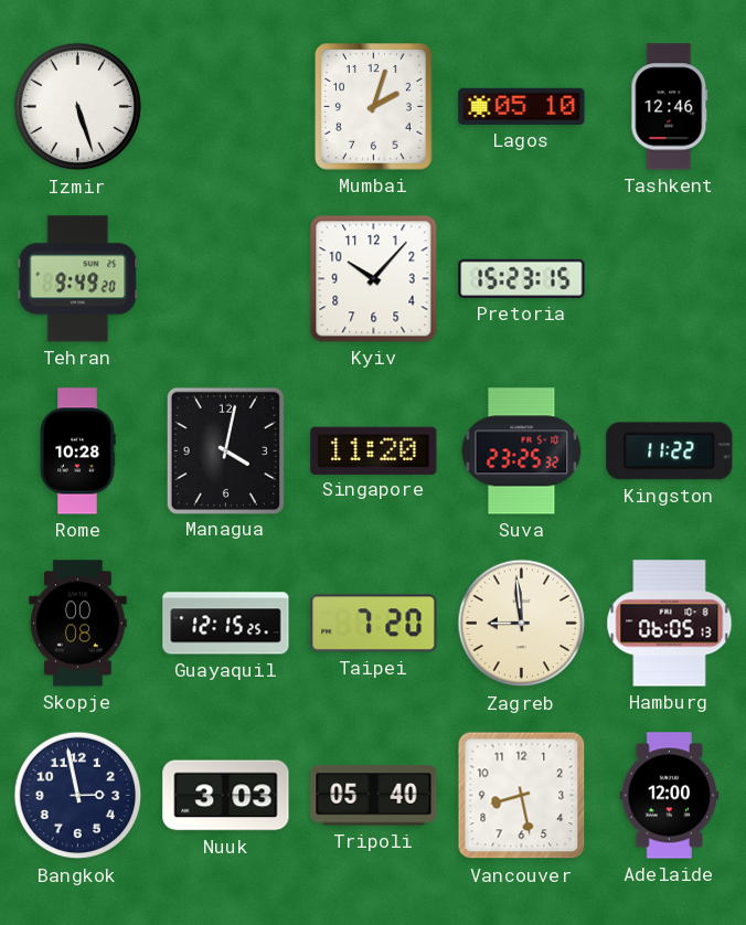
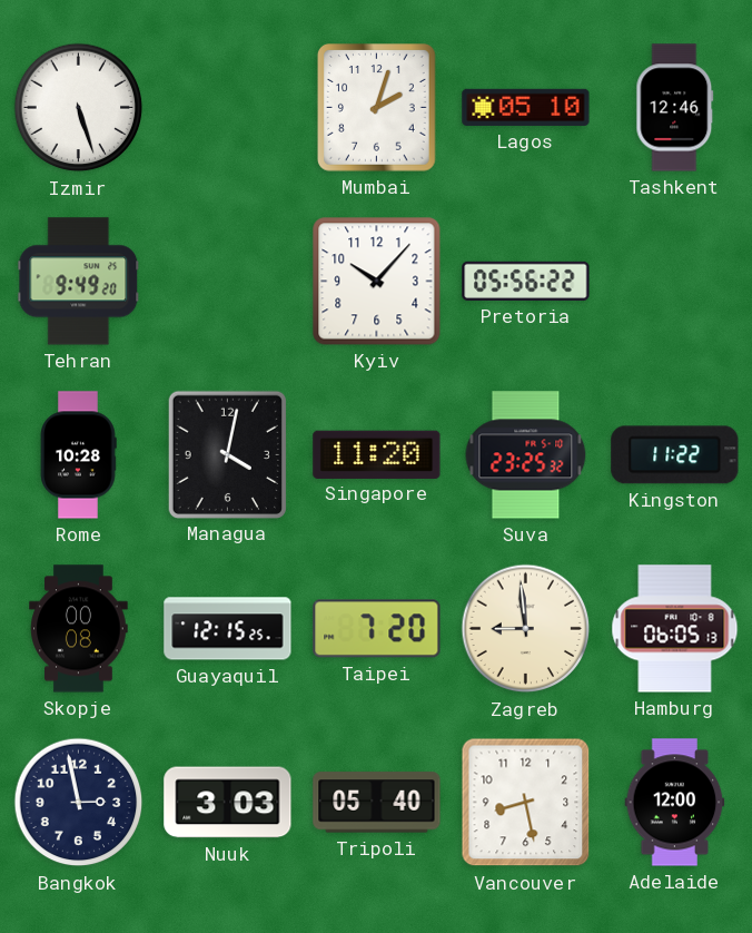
Pretoria: 15:23 -> 05:56 (526, 281)
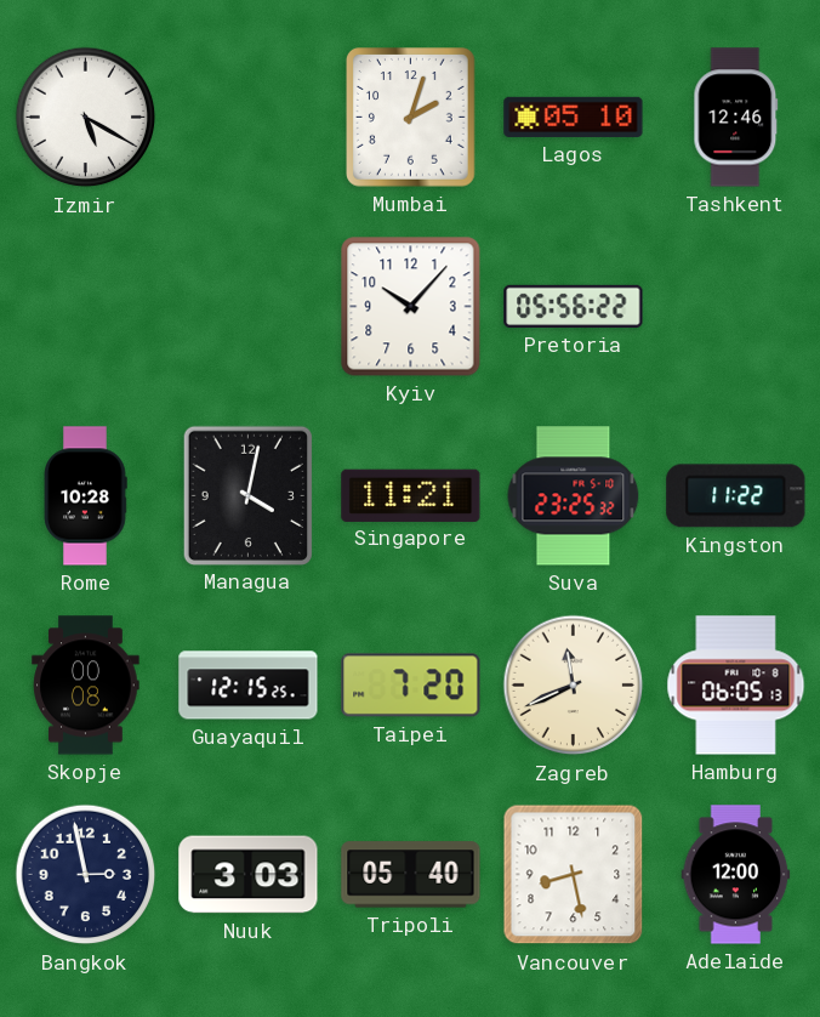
Izmir: 5:27 -> 5:20 (86, 118)
Tehran: 9:49 -> none (79, 282)
Singapore: 11:20 -> 11:21 (411, 495)
Zagreb: 8:59 -> 11:41 (574, 686)
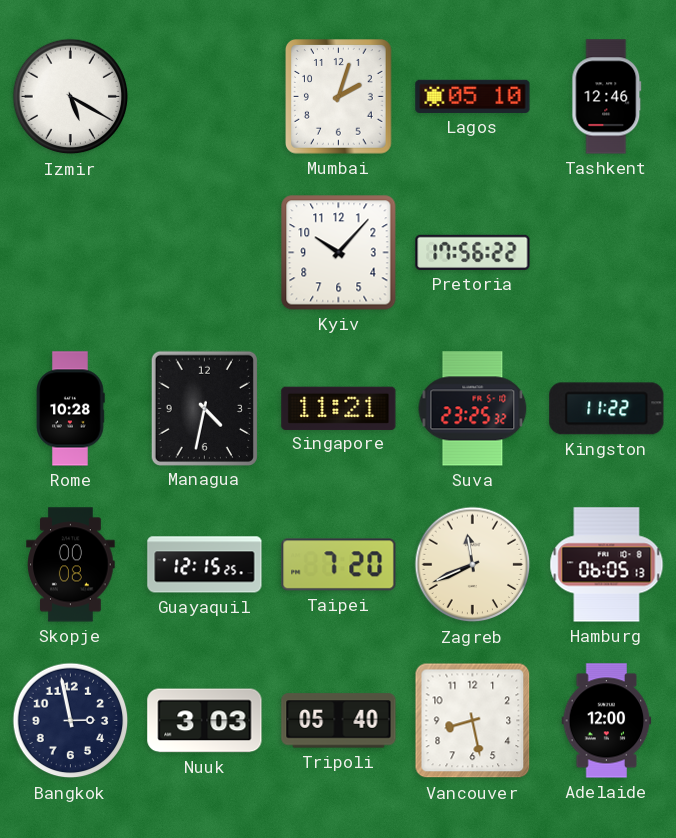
Pretoria: 05:56 -> 17:56 (473, 252)
Managua: 4:02 -> 4:32 (204, 408)
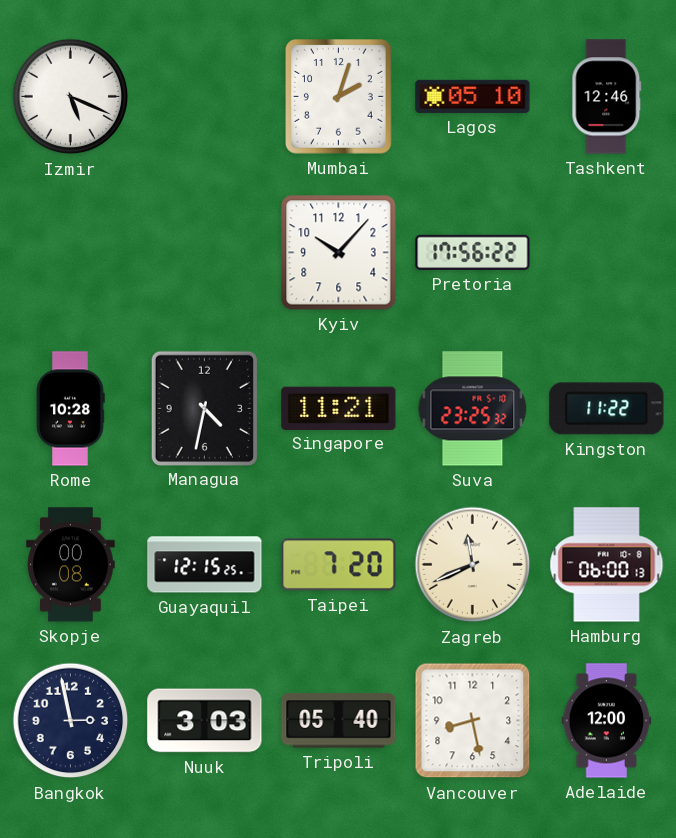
Izmir: 5:20 -> 5:19 (71, 97)
Hamburg: 06:05 -> 06:00 (607, 565)
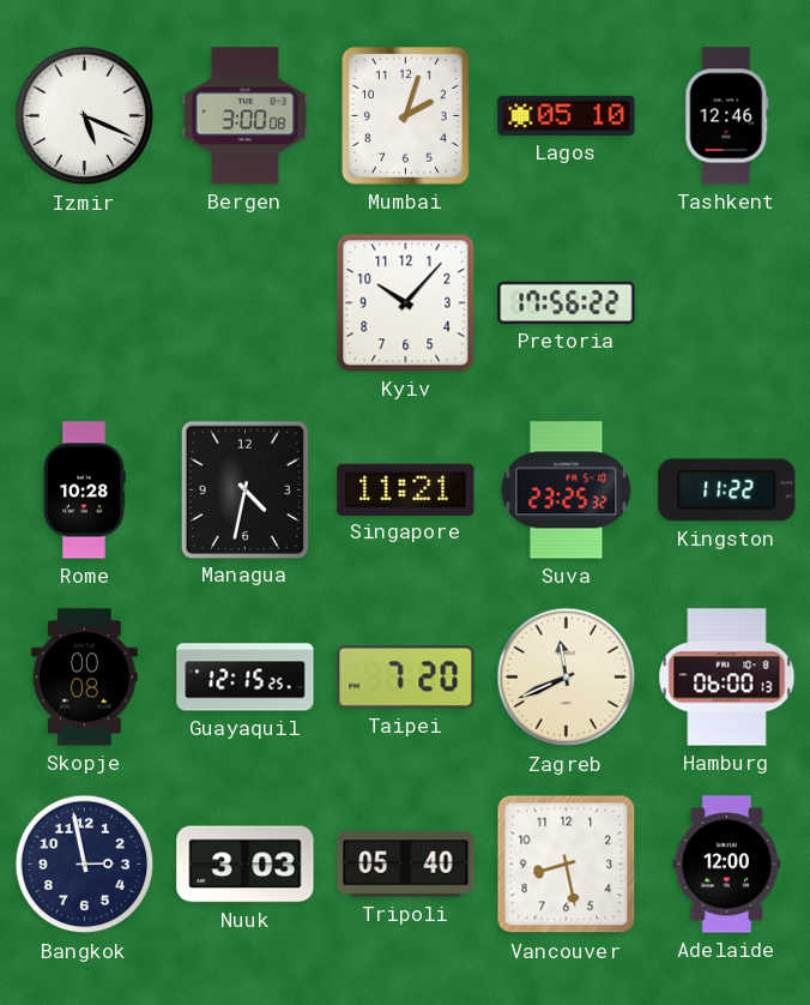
Bergen: none -> 3:00 (246, 116)
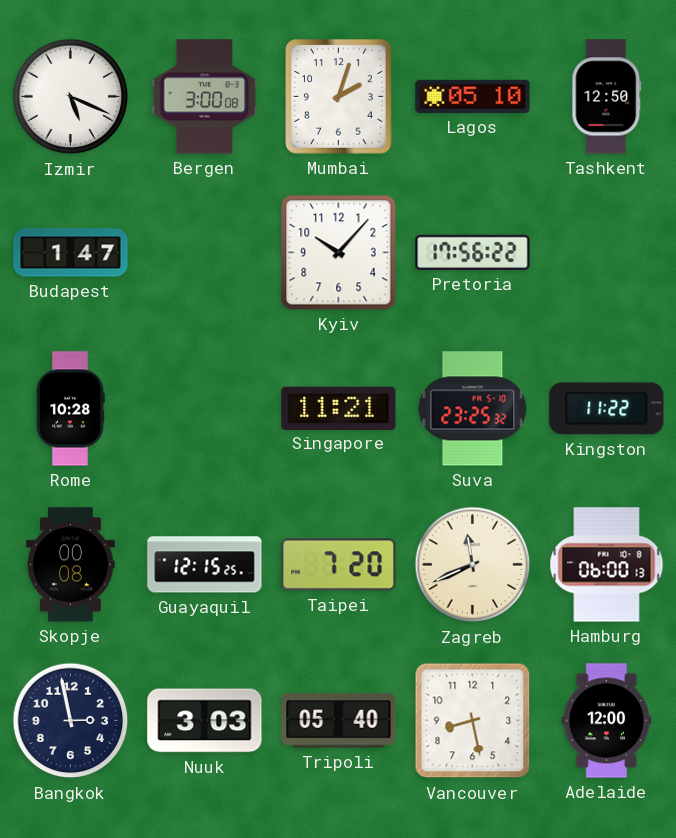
Tashkent: 12:46 -> 12:50 (607, 97)
Budapest: none -> 1:47 (71, 253)
Managua: 4:32 -> none (244, 489)
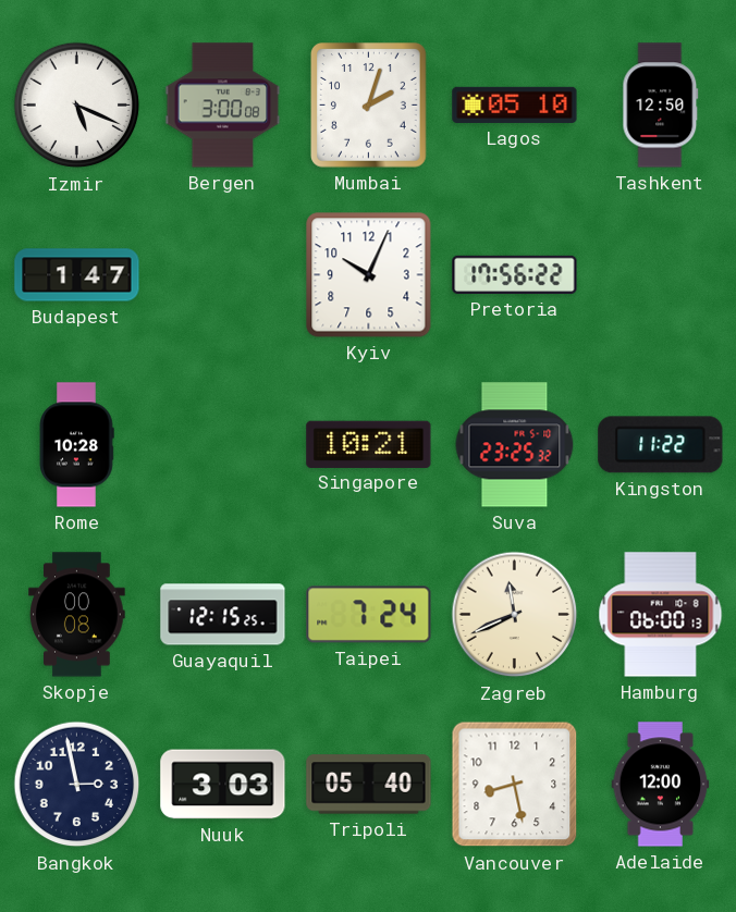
Kyiv: 10:07 -> 10:04 (369, 275)
Singapore: 11:21 -> 10:21 (369, 444)
Taipei: 7:20 -> 7:24 (369, 615)
